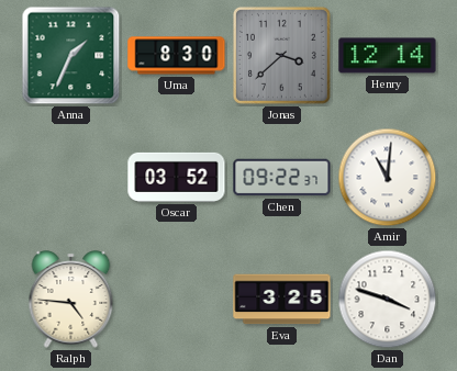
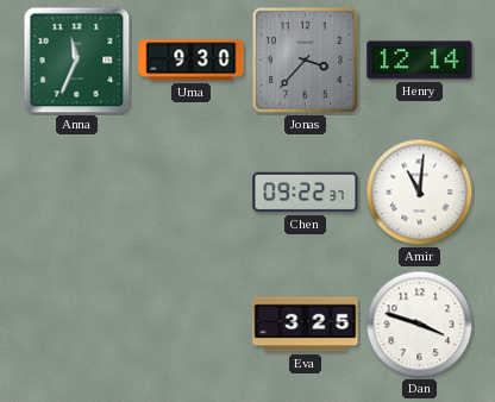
Anna: 1:34 -> 11:34 (77, 61)
Uma: 8:30 -> 9:30 (192, 61)
Jonas: 3:38 -> 3:37 (305, 59)
Oscar: 03:52 -> none (177, 177)
Ralph: 4:46 -> none (71, 300)
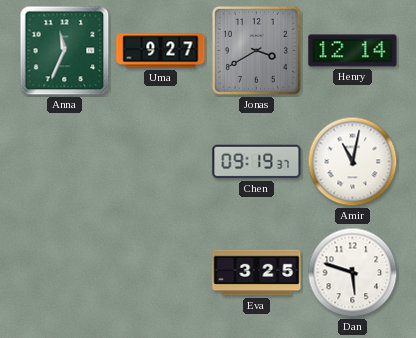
Uma: 9:30 -> 9:27 (161, 51)
Jonas: 3:37 -> 3:40 (256, 50)
Chen: 09:22 -> 09:19 (257, 162)
Amir: 11:01 -> 11:02 (353, 162)
Dan: 3:48 -> 5:48 (353, 273)
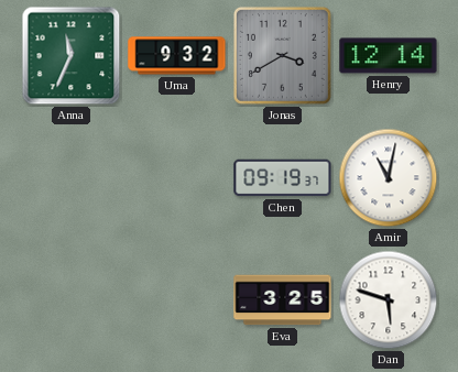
Uma: 9:27 -> 9:32 (177, 56)
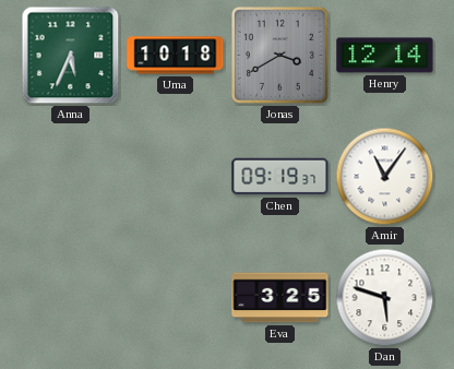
Anna: 11:34 -> 5:34 (71, 56)
Uma: 9:32 -> 10:18 (176, 56)
Amir: 11:02 -> 11:06 (385, 177)
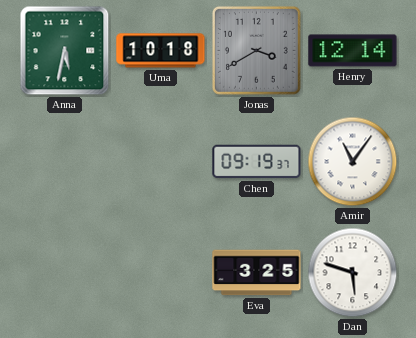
Anna: 5:34 -> 5:32 (65, 51)
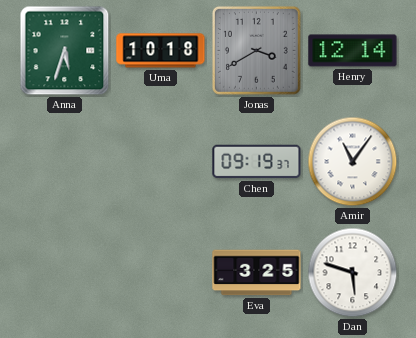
Anna: 5:32 -> 5:33 (65, 51)
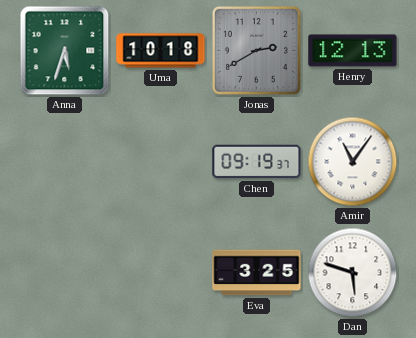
Jonas: 3:40 -> 2:40 (256, 50)
Henry: 12:14 -> 12:13 (353, 51)
